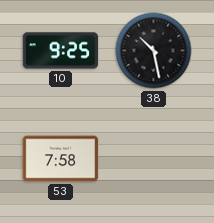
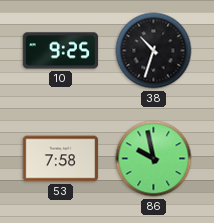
38: 10:28 -> 10:33 (154, 51)
86: none -> 9:58 (154, 159)
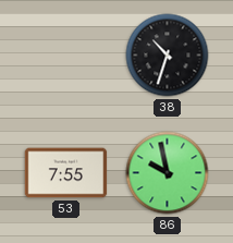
10: 9:25 -> none (61, 51)
53: 7:58 -> 7:55 (66, 173)
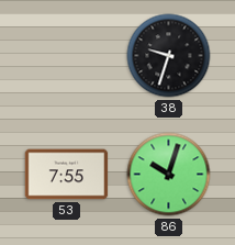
38: 10:33 -> 9:33 (169, 56)
86: 9:58 -> 10:03 (169, 175)
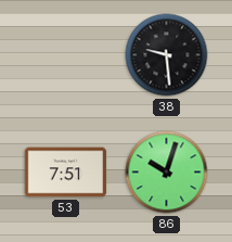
38: 9:33 -> 9:29 (167, 55)
53: 7:55 -> 7:51 (66, 173)
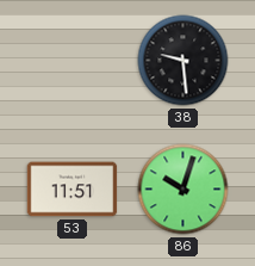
53: 7:51 -> 11:51 (73, 190)
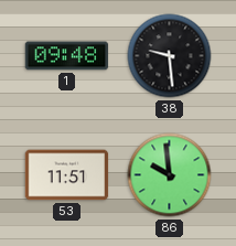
1: none -> 09:48 (67, 56)
86: 10:03 -> 9:59 (170, 175)
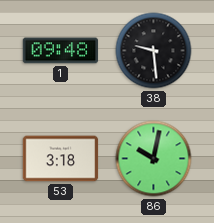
53: 11:51 -> 3:18 (61, 159)
86: 9:59 -> 10:02 (154, 159)
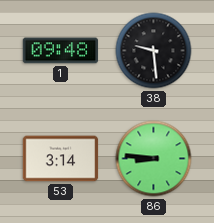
53: 3:18 -> 3:14 (61, 159)
86: 10:02 -> 8:46 (154, 159)
